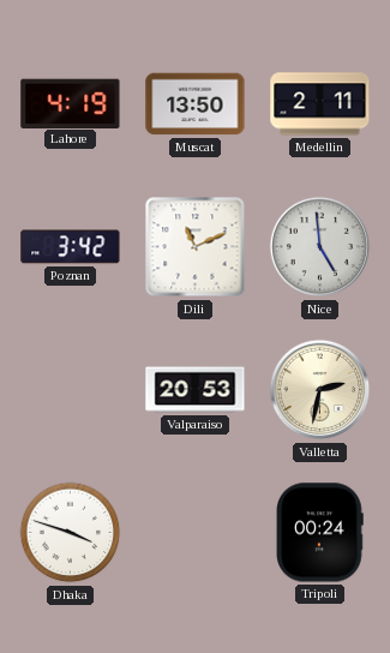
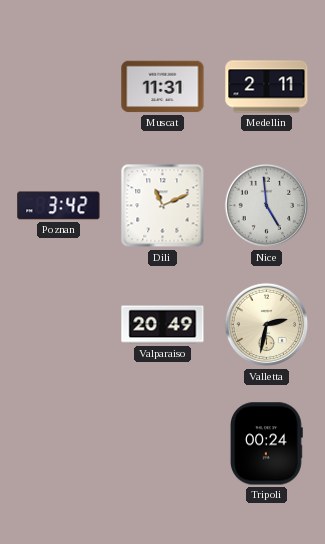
Lahore: 4:19 -> none (71, 103)
Muscat: 13:50 -> 11:31 (163, 87)
Valparaiso: 20:53 -> 20:49 (163, 325)
Dhaka: 3:48 -> none (71, 533)
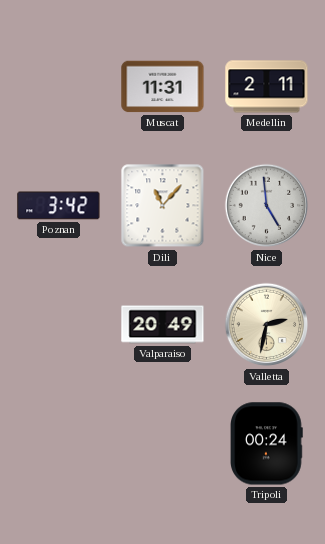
Dili: 11:11 -> 11:07 (163, 206)
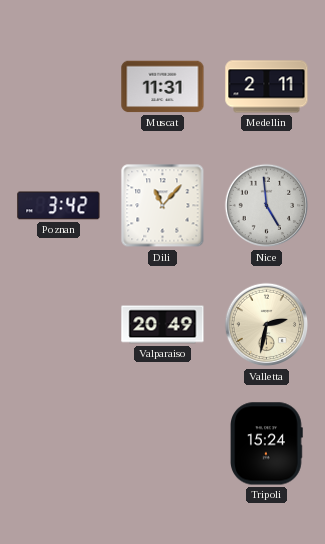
Tripoli: 00:24 -> 15:24 (267, 444)
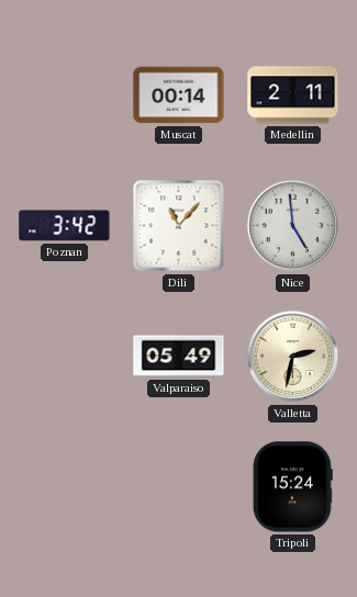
Muscat: 11:31 -> 00:14 (179, 95)
Valparaiso: 20:49 -> 05:49 (179, 357)
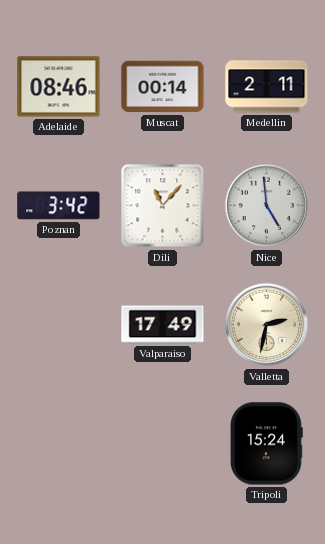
Adelaide: none -> 08:46 (59, 87)
Valparaiso: 05:49 -> 17:49 (163, 325)
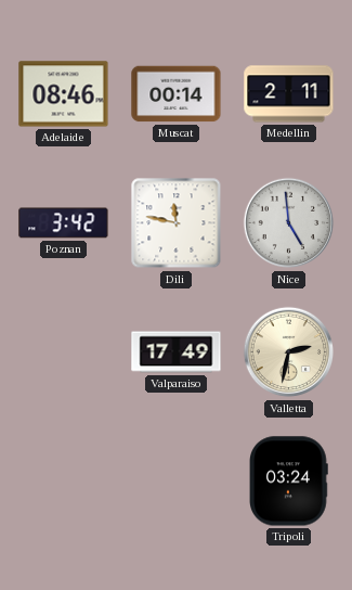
Dili: 11:07 -> 11:47 (177, 223)
Tripoli: 15:24 -> 03:24 (289, 482)
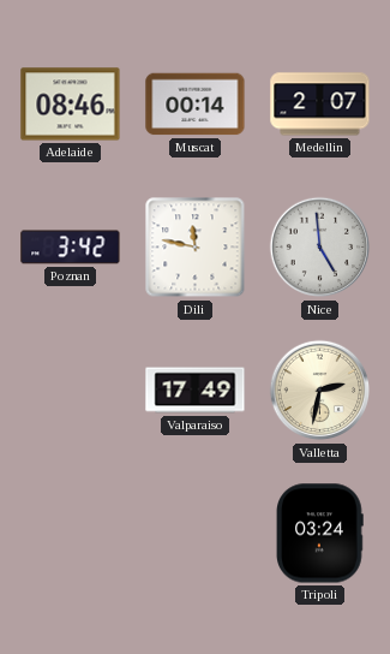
Medellin: 2:11 -> 2:07 (320, 105)
